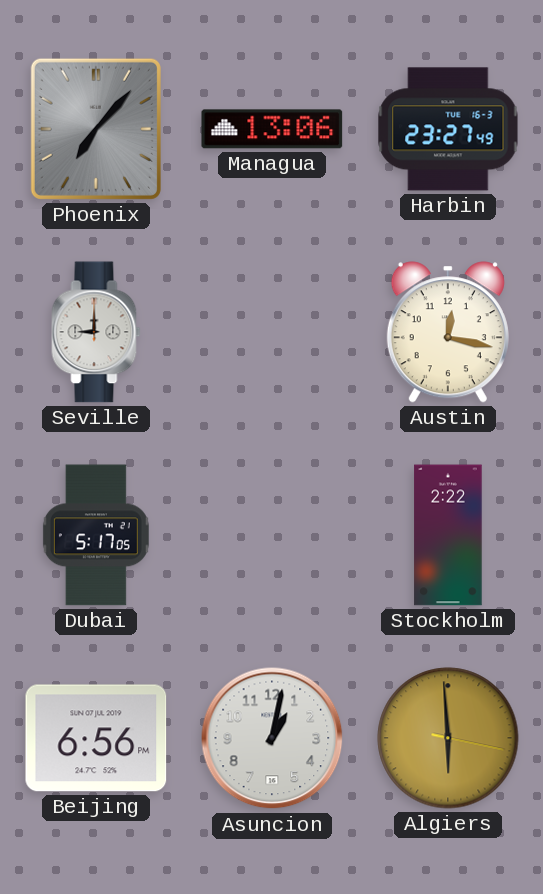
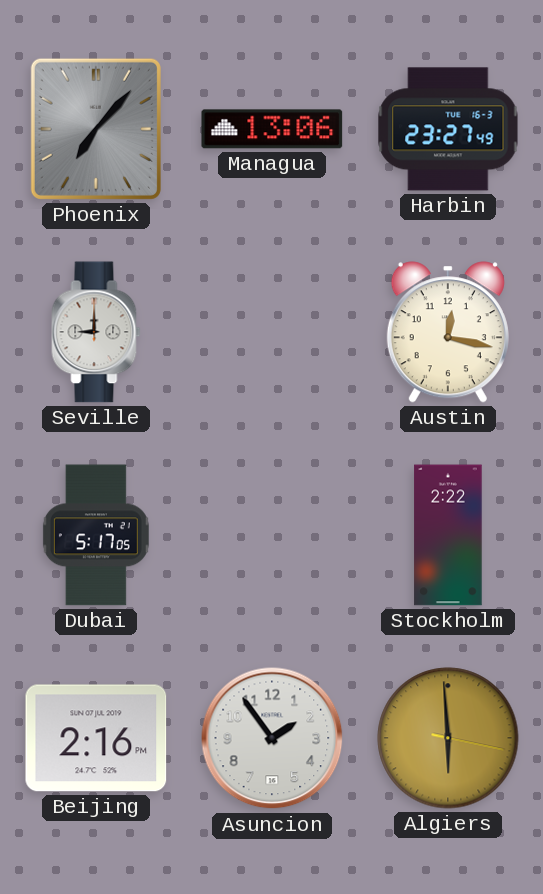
Beijing: 6:56 -> 2:16 (96, 738)
Asuncion: 1:02 -> 1:54 (272, 738)
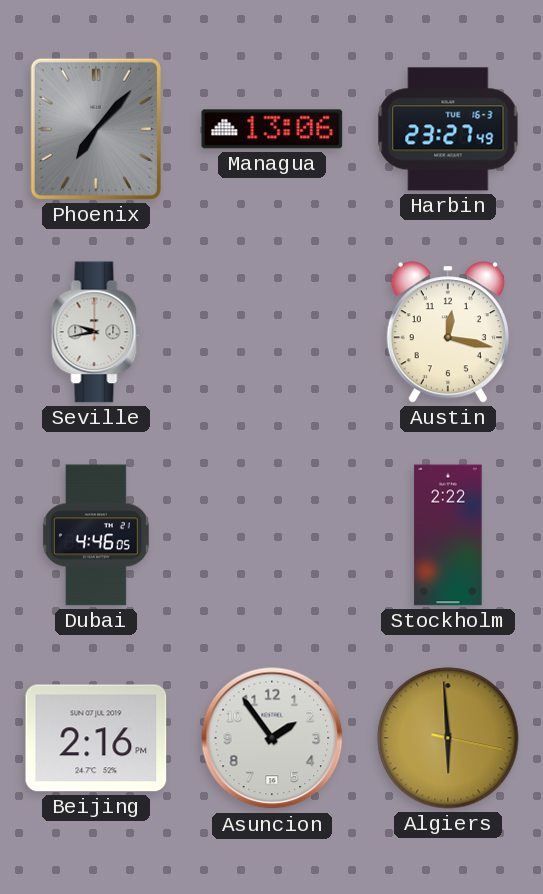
Seville: 9:00 -> 9:43 (96, 332)
Dubai: 5:17 -> 4:46 (96, 535)
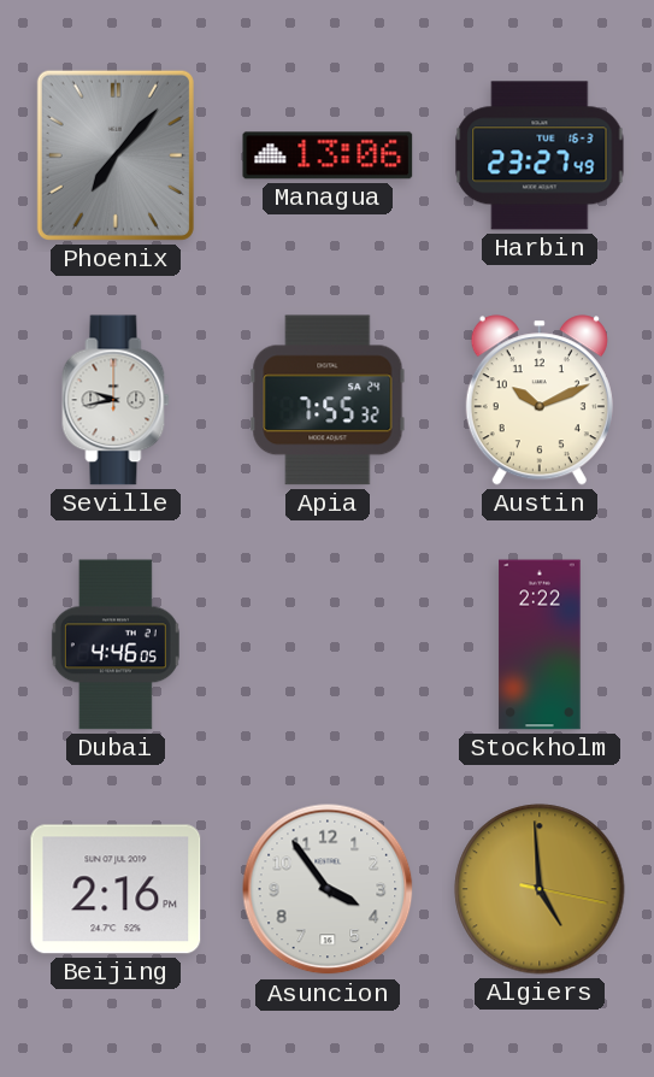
Apia: none -> 7:55 (328, 400)
Austin: 12:17 -> 10:11 (540, 400)
Asuncion: 1:54 -> 3:54 (328, 889)
Algiers: 5:59 -> 4:59 (540, 889)
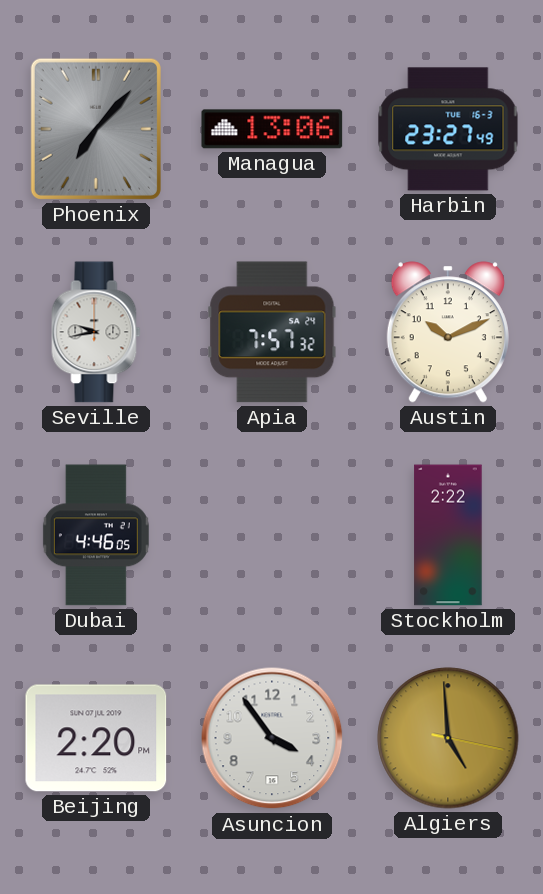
Apia: 7:55 -> 7:57 (272, 332)
Beijing: 2:16 -> 2:20 (96, 738)
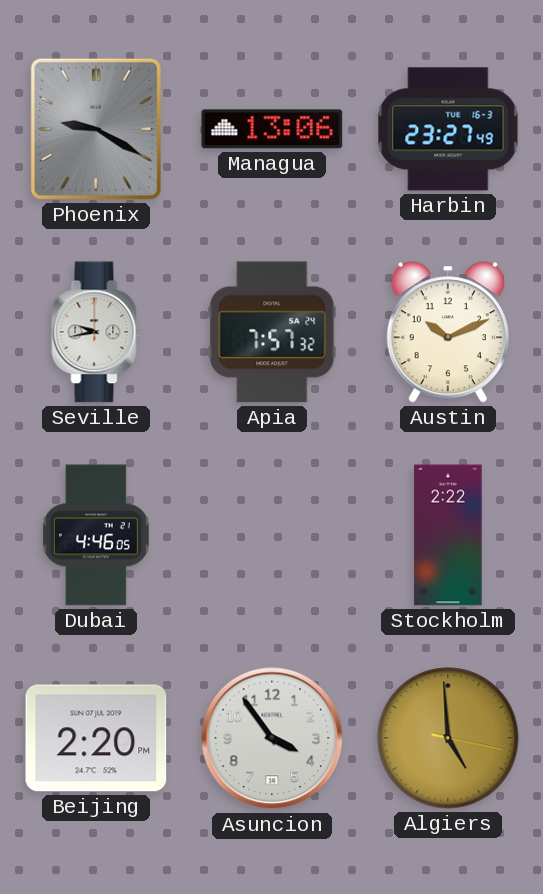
Phoenix: 7:07 -> 9:20 (96, 129)
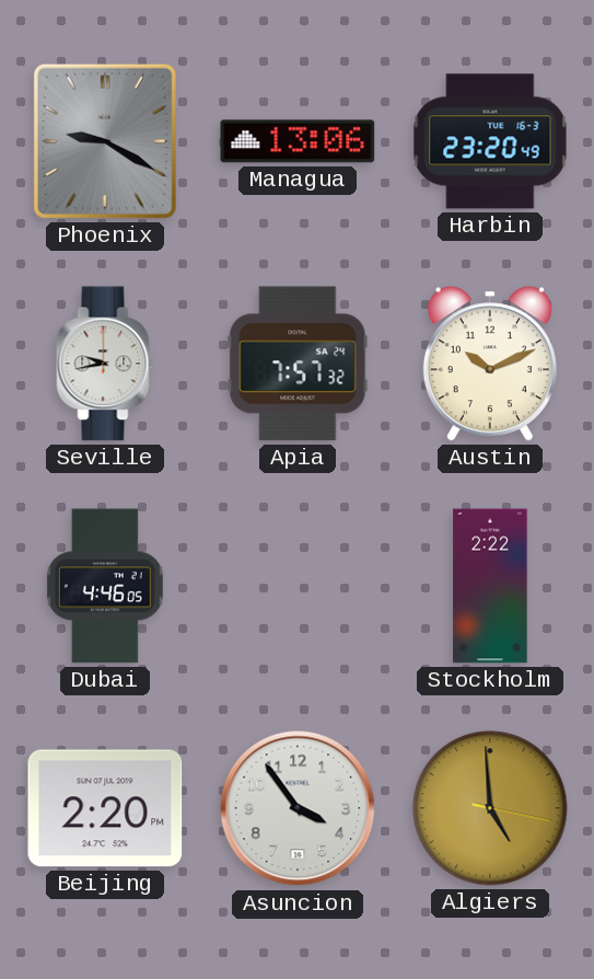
Harbin: 23:27 -> 23:20 (490, 141)
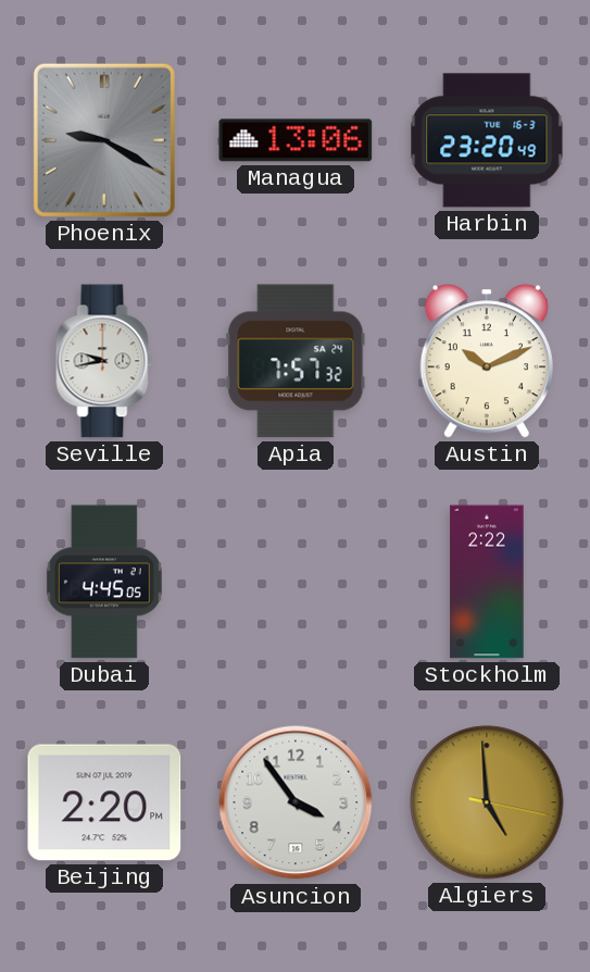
Dubai: 4:46 -> 4:45 (104, 582)
